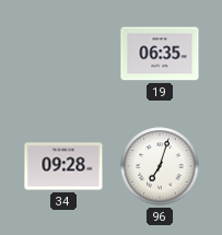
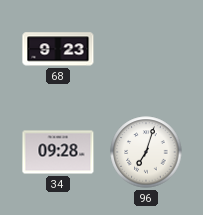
68: none -> 9:23 (58, 49)
19: 06:35 -> none (160, 54)
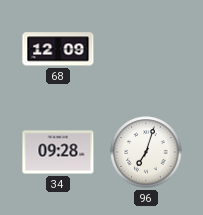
68: 9:23 -> 12:09 (58, 49)
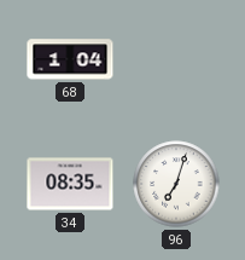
68: 12:09 -> 1:04 (70, 59)
34: 09:28 -> 08:35 (70, 184)
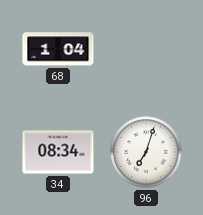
34: 08:35 -> 08:34 (58, 152)
